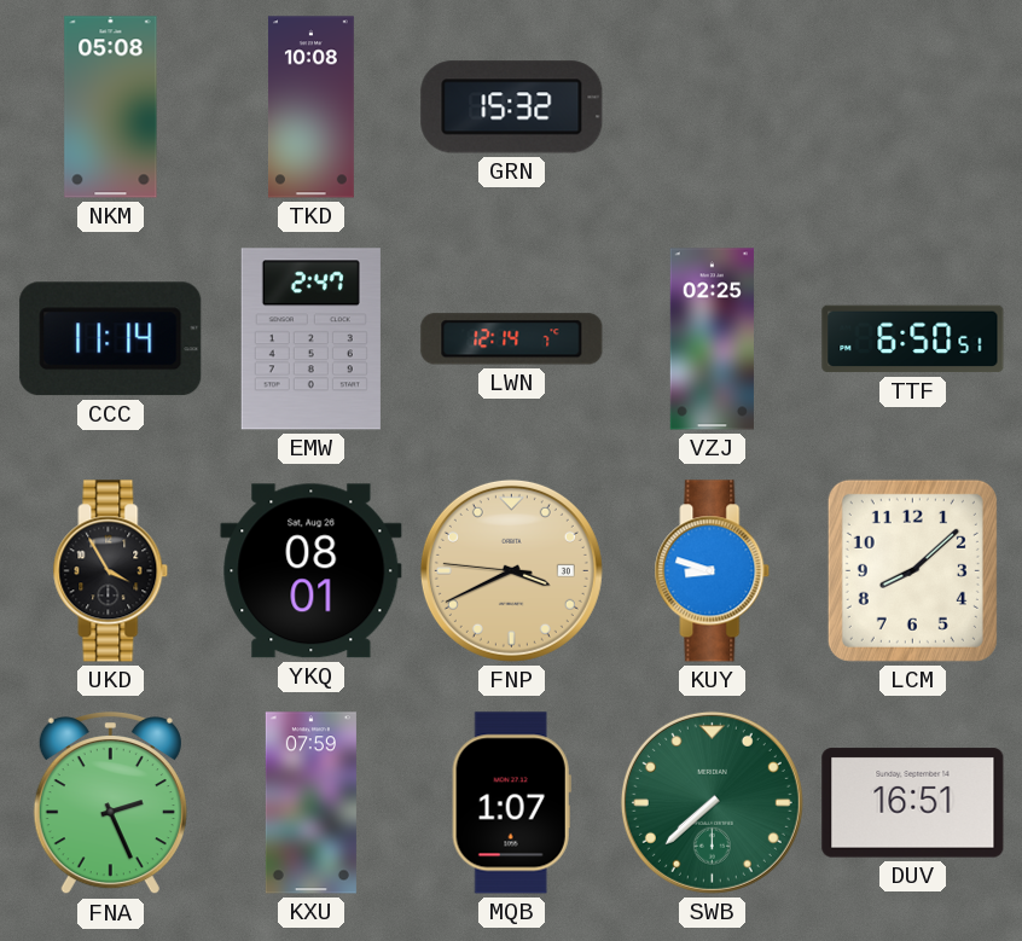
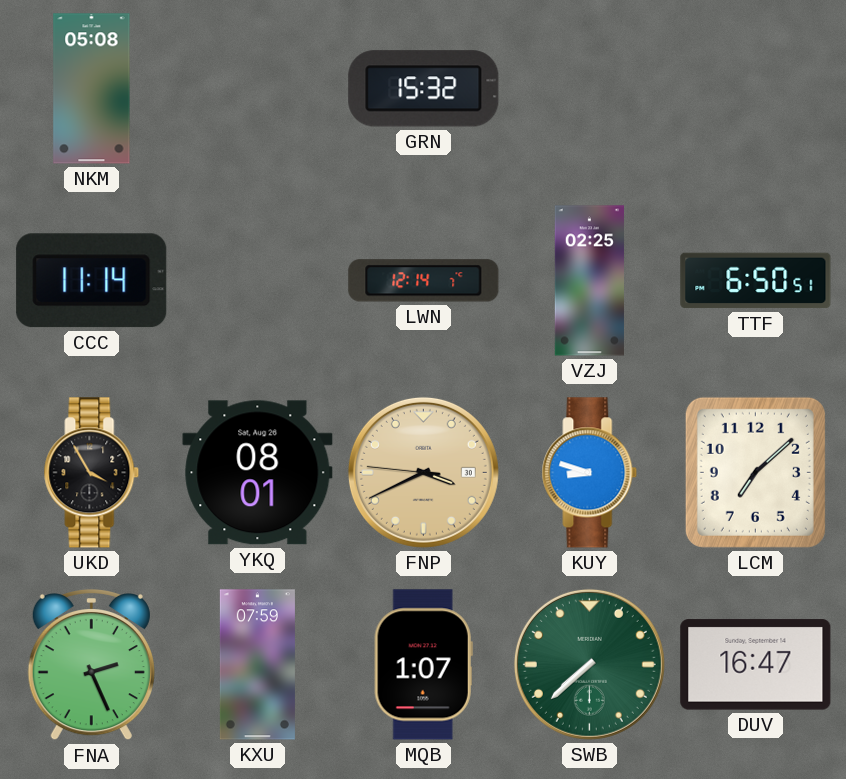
TKD: 10:08 -> none (310, 108)
EMW: 2:47 -> none (310, 339)
LCM: 8:08 -> 7:08 (755, 472)
DUV: 16:51 -> 16:47 (756, 665)
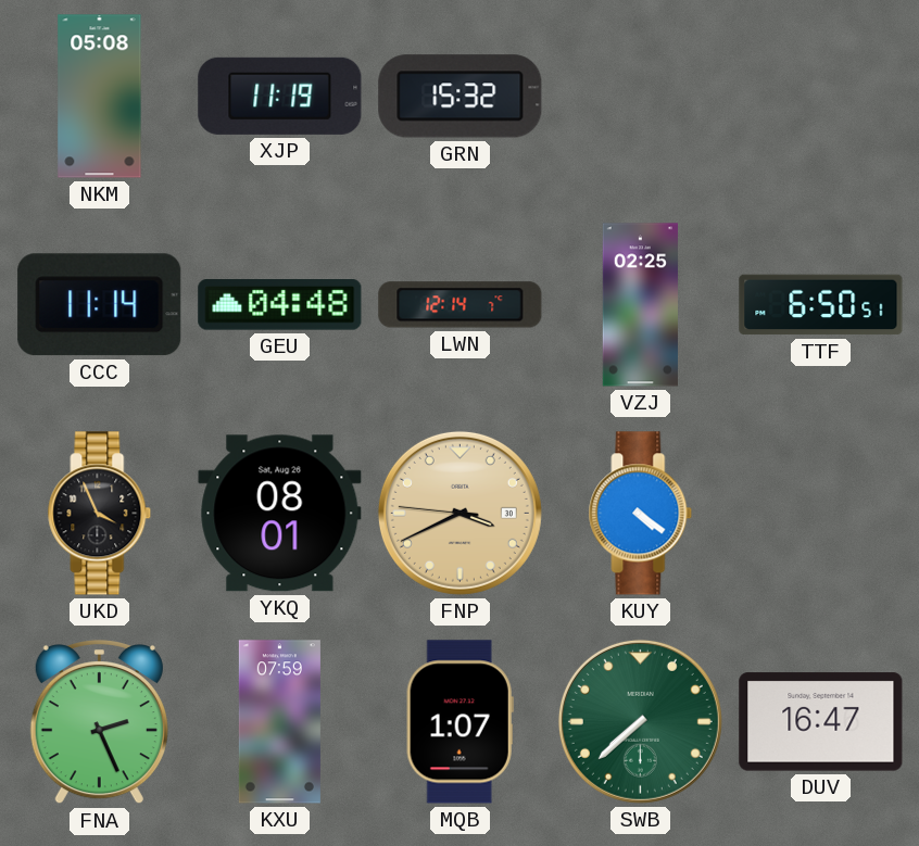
XJP: none -> 11:19 (280, 96)
GEU: none -> 04:48 (280, 305)
UKD: 3:55 -> 3:56 (100, 514)
KUY: 8:48 -> 4:21 (641, 514)
LCM: 7:08 -> none (755, 472)
